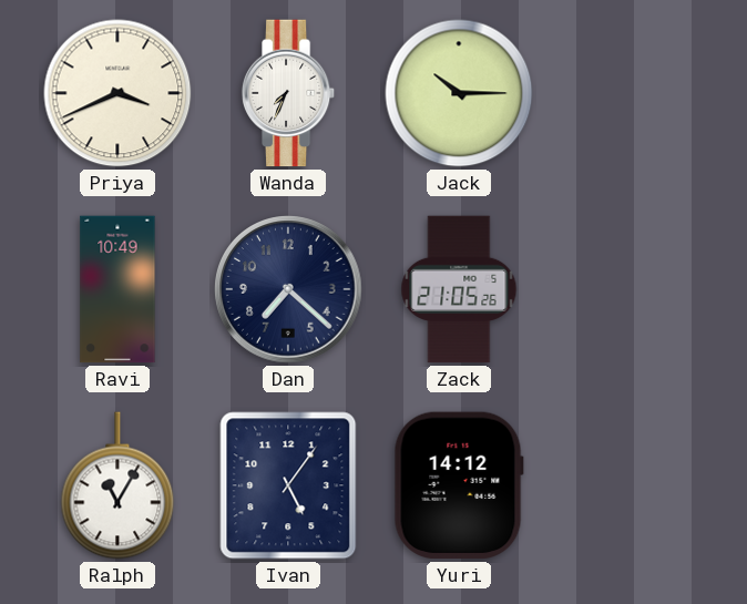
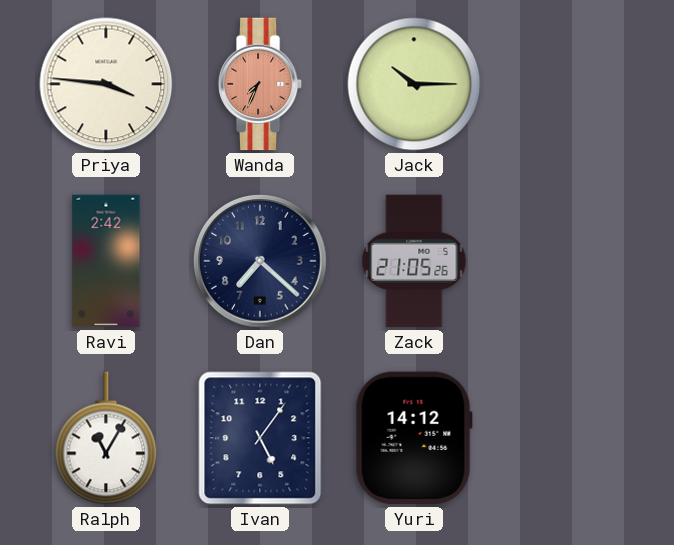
Priya: 3:41 -> 3:46 (106, 84)
Wanda dial: white -> salmon (260, 84)
Ravi: 10:49 -> 2:42 (106, 261)
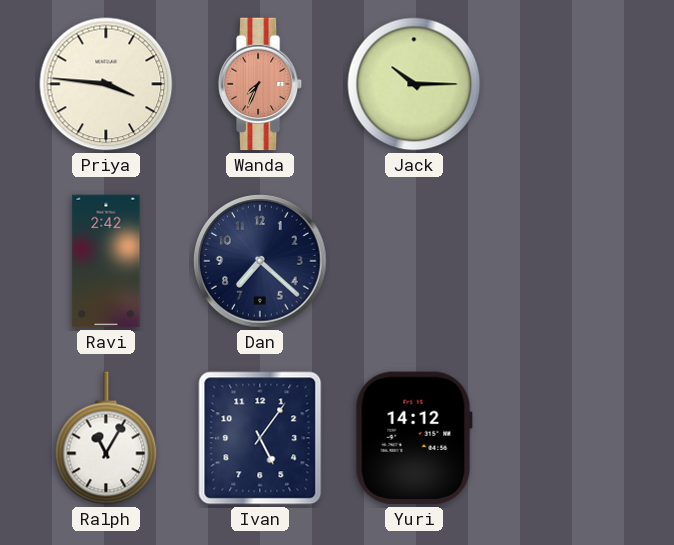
Zack: 21:05 -> none (414, 261)
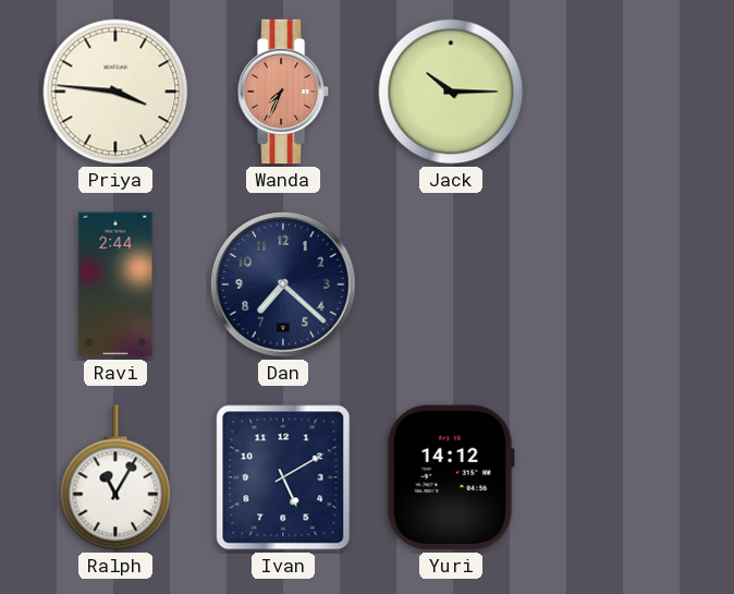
Ravi: 2:42 -> 2:44 (115, 284)
Ivan: 5:06 -> 5:10 (283, 477)
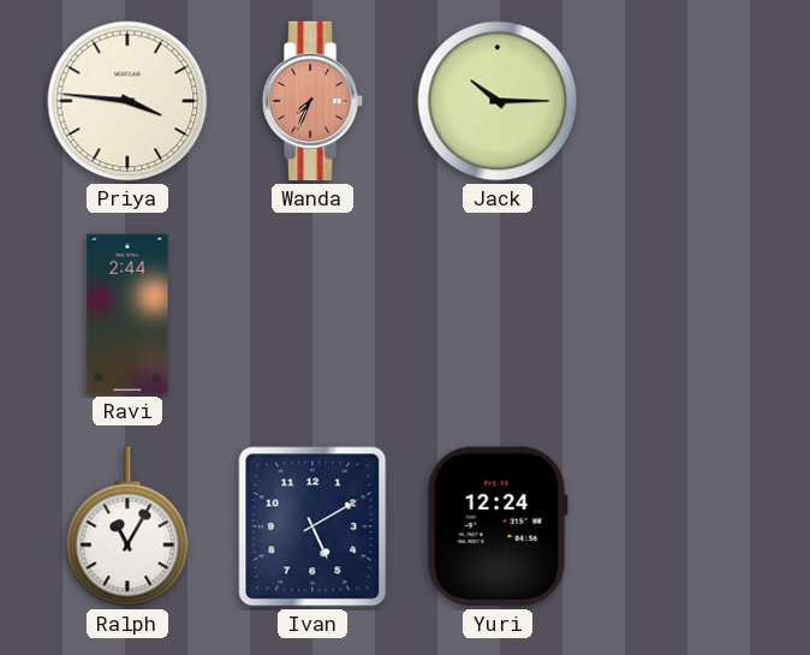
Dan: 7:22 -> none (283, 284)
Yuri: 14:12 -> 12:24 (498, 526)
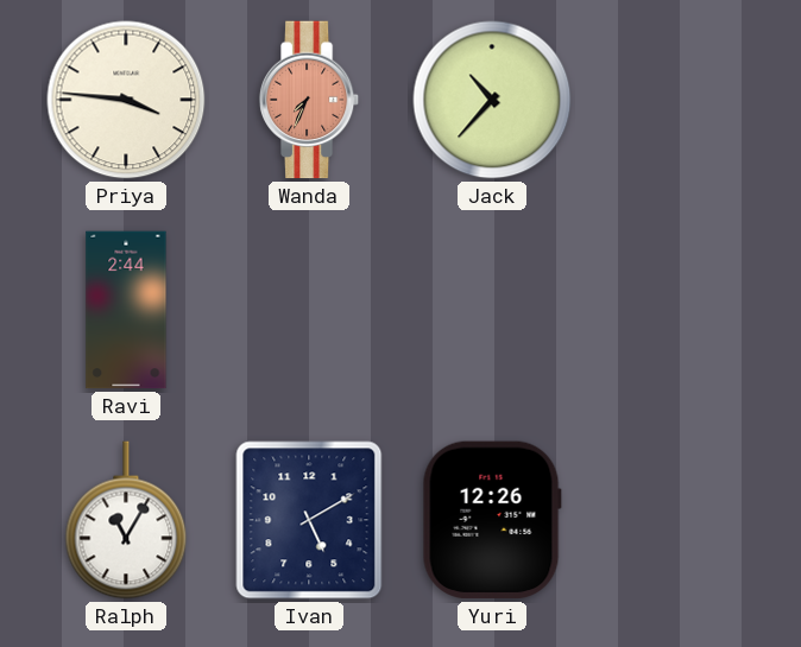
Jack: 10:15 -> 10:37 (492, 100)
Yuri: 12:24 -> 12:26 (492, 520)
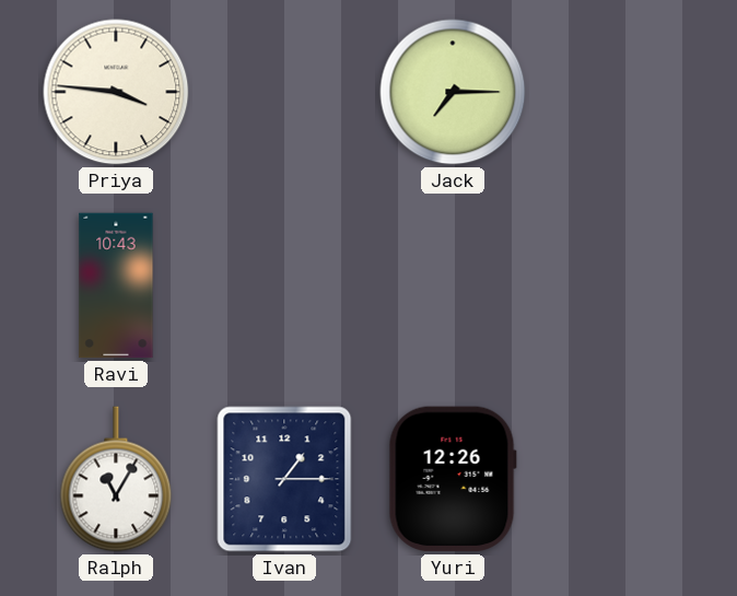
Wanda: 7:34 -> none (309, 100)
Jack: 10:37 -> 7:15 (453, 92)
Ravi: 2:44 -> 10:43 (116, 285)
Ivan: 5:10 -> 1:15 (284, 479)
